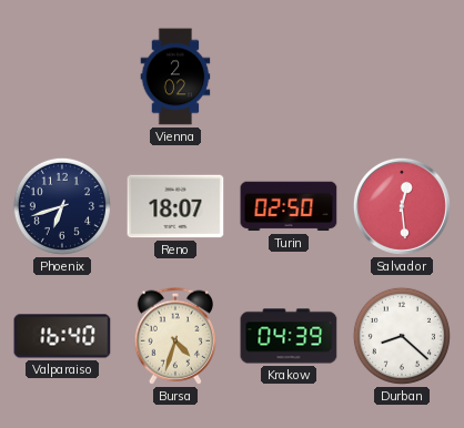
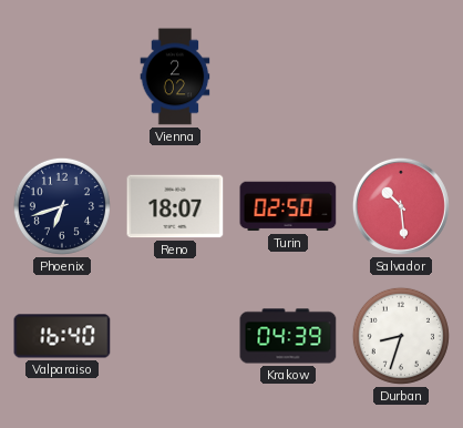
Salvador: 12:29 -> 10:29 (401, 206)
Bursa: 4:33 -> none (175, 336)
Durban: 8:22 -> 8:33 (401, 336)
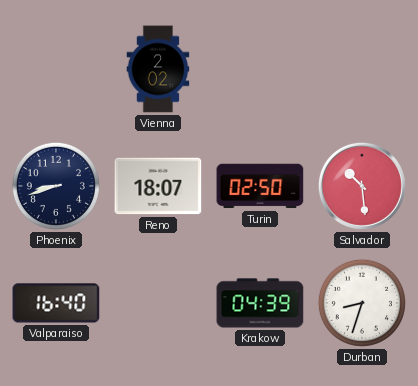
Phoenix: 6:42 -> 8:42 (56, 186)
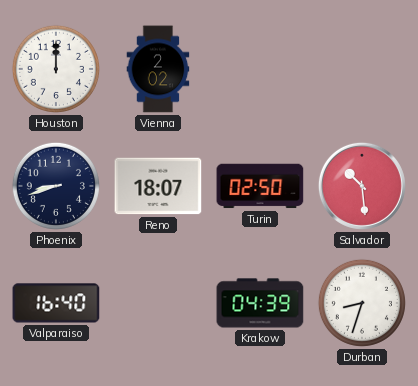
Houston: none -> 12:00 (56, 69)
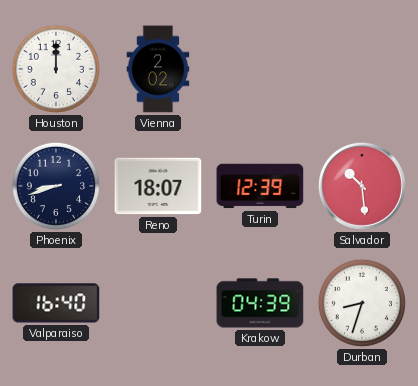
Turin: 02:50 -> 12:39 (260, 186)
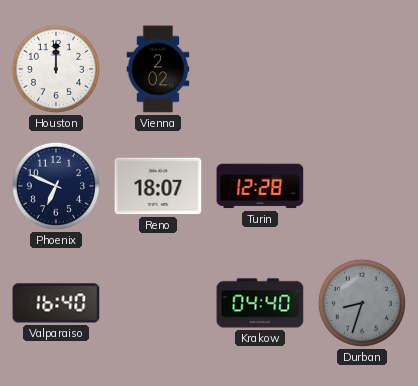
Phoenix: 8:42 -> 6:49 (56, 186)
Turin: 12:39 -> 12:28 (260, 186)
Salvador: 10:29 -> none (362, 186)
Krakow: 04:39 -> 04:40 (260, 303)
Durban dial: white -> grey (362, 303)
